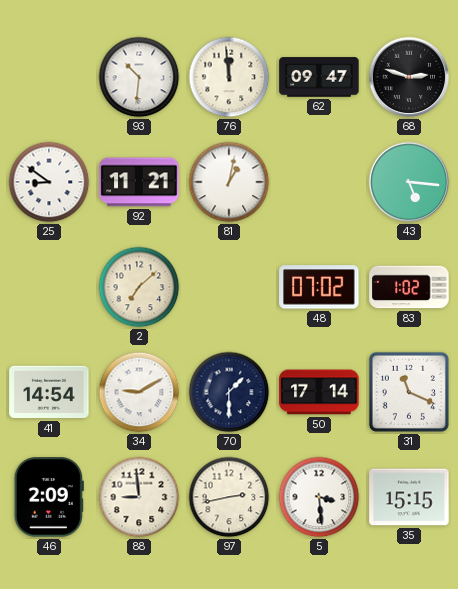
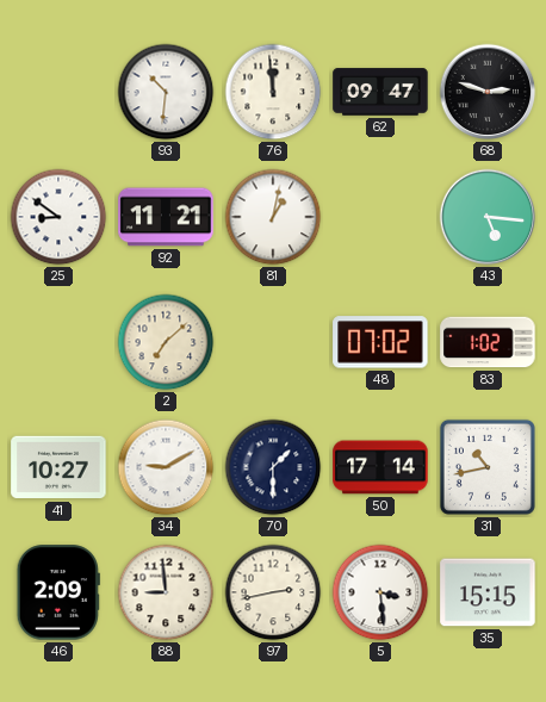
41: 14:54 -> 10:27 (58, 467)
31: 11:19 -> 10:43 (488, 467)
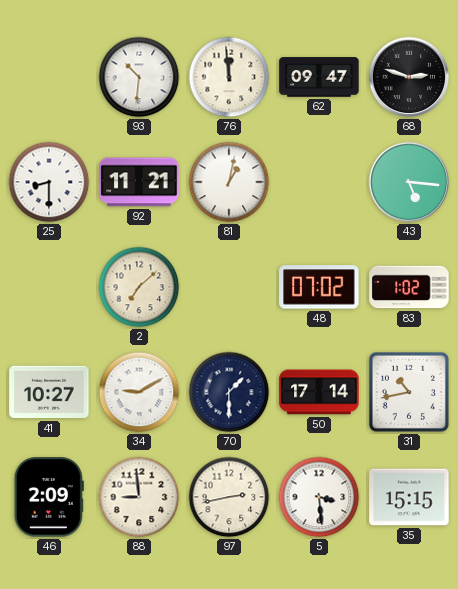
25: 8:51 -> 8:30 (49, 182)
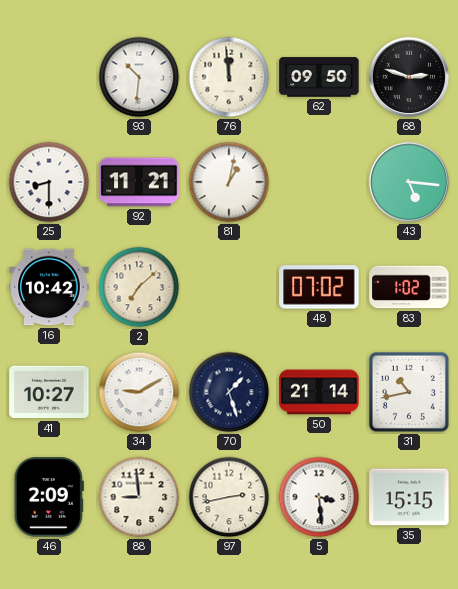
62: 09:47 -> 09:50 (319, 77)
16: none -> 10:42 (49, 287)
70: 1:30 -> 1:27 (229, 392)
50: 17:14 -> 21:14 (319, 392)
